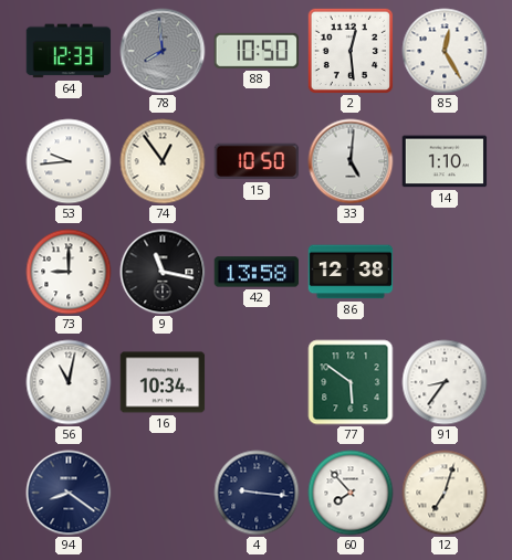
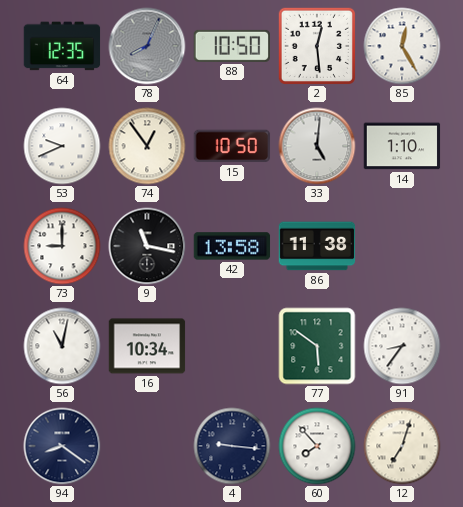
64: 12:33 -> 12:35 (62, 46)
78: 7:59 -> 8:04 (147, 46)
53: 9:44 -> 9:41 (62, 146)
86: 12:38 -> 11:38 (317, 246)
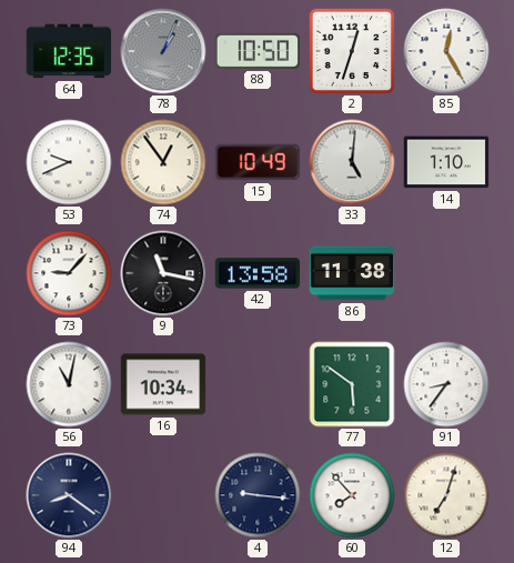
78: 8:04 -> 1:04 (163, 51)
2: 12:29 -> 12:33 (351, 50)
15: 10:50 -> 10:49 (258, 162)
73: 9:00 -> 9:07 (69, 273)
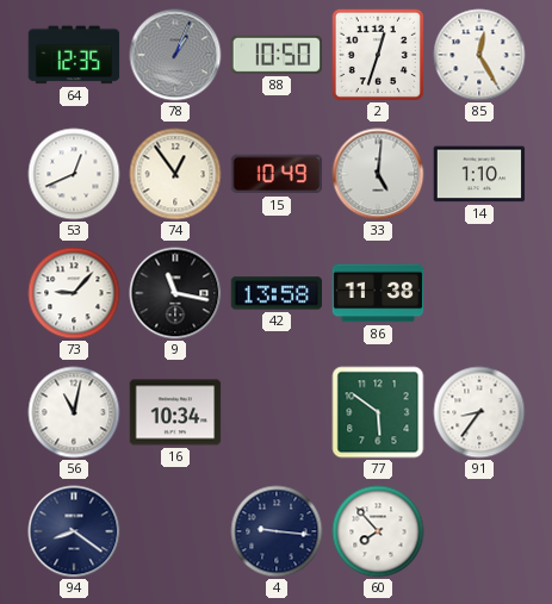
53: 9:41 -> 12:41 (74, 174)
12: 7:03 -> none (446, 495)
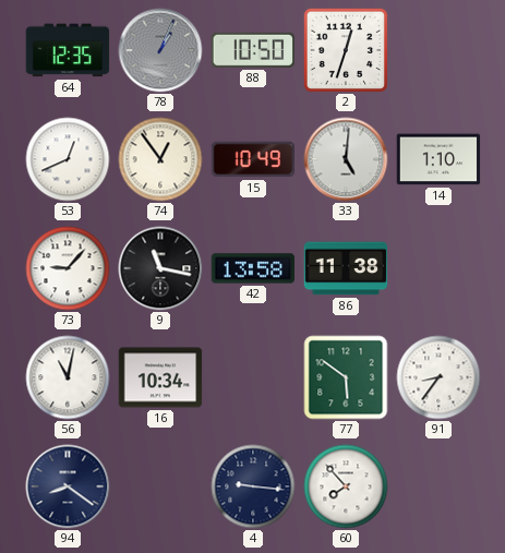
85: 12:25 -> none (479, 55)
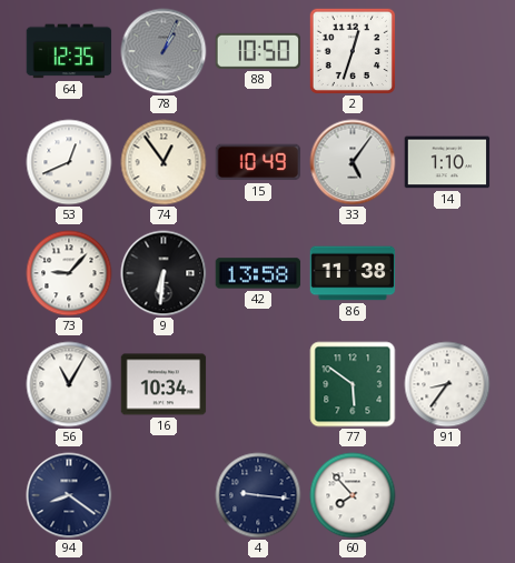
33: 5:01 -> 5:06 (353, 162)
9: 11:17 -> 6:31 (164, 273)
56: 11:02 -> 11:05 (69, 384)
